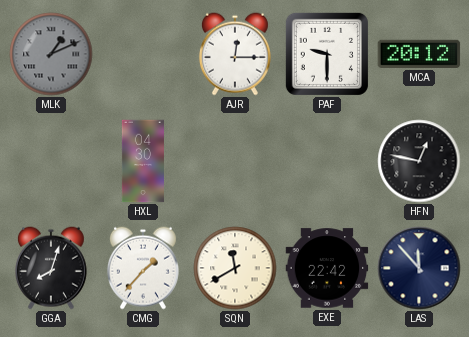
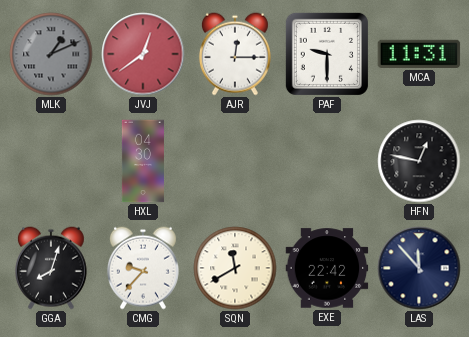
JVJ: none -> 12:39 (143, 54)
MCA: 20:12 -> 11:31 (419, 54)
CMG: 1:37 -> 9:37 (143, 268)
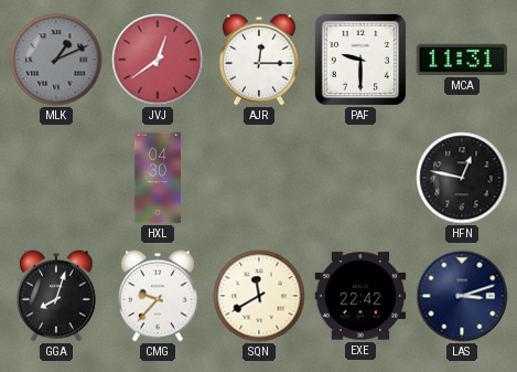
LAS: 11:53 -> 3:12 (462, 296)
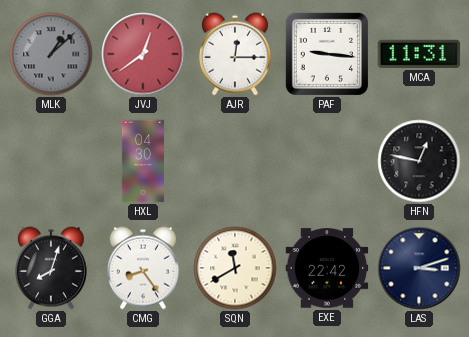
MLK: 1:11 -> 1:08 (51, 54)
PAF: 9:30 -> 9:16 (327, 54)
CMG: 9:37 -> 8:24 (143, 268)
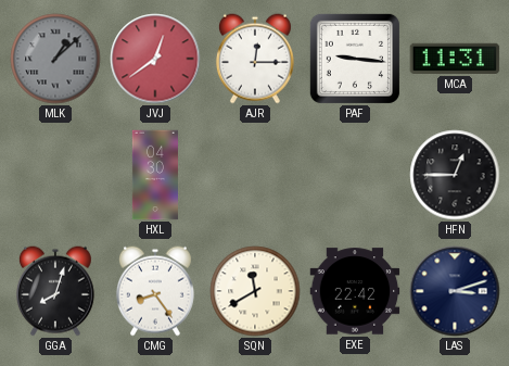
HFN: 12:47 -> 12:45 (455, 175)
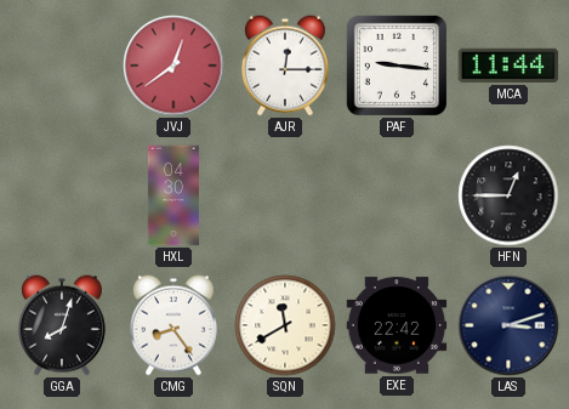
MLK: 1:08 -> none (55, 59)
MCA: 11:31 -> 11:44 (508, 66)
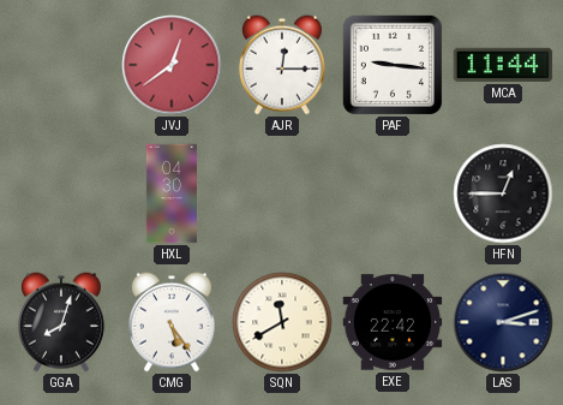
CMG: 8:24 -> 5:24 (172, 322)
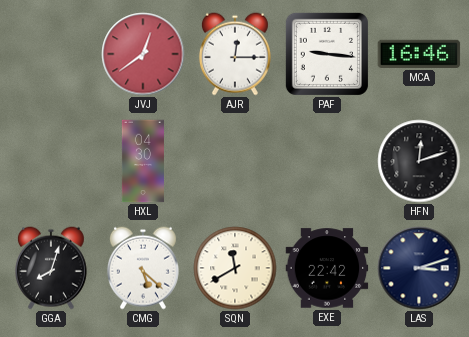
MCA: 11:44 -> 16:46 (419, 54)
HFN: 12:45 -> 12:12 (419, 161)
CMG: 5:24 -> 5:22 (143, 268)
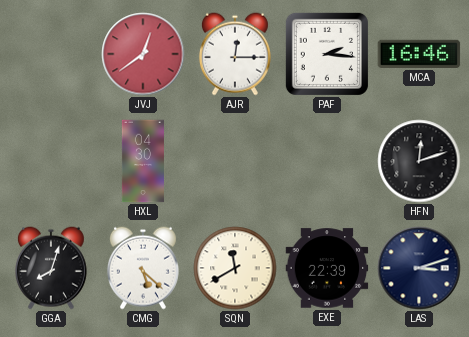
PAF: 9:16 -> 2:16 (327, 54)
EXE: 22:42 -> 22:39 (327, 268)
